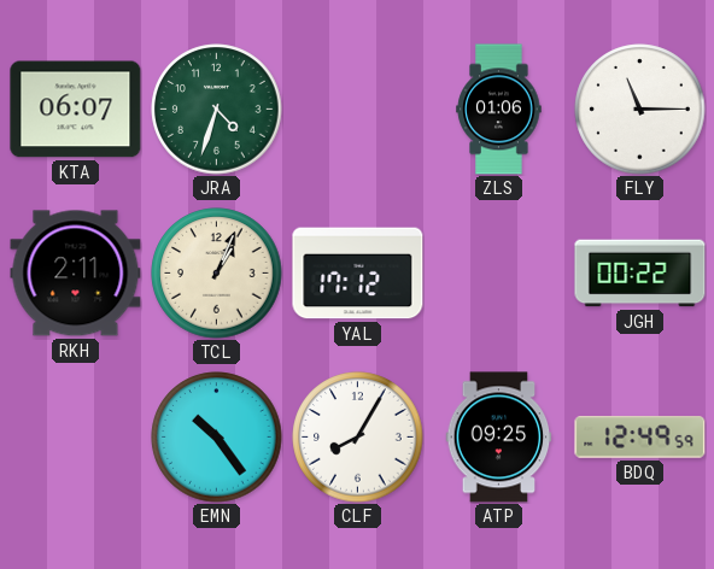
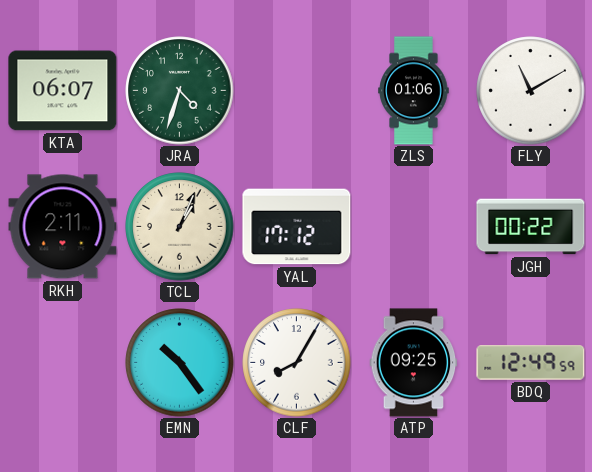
FLY: 11:15 -> 11:10 (531, 91)
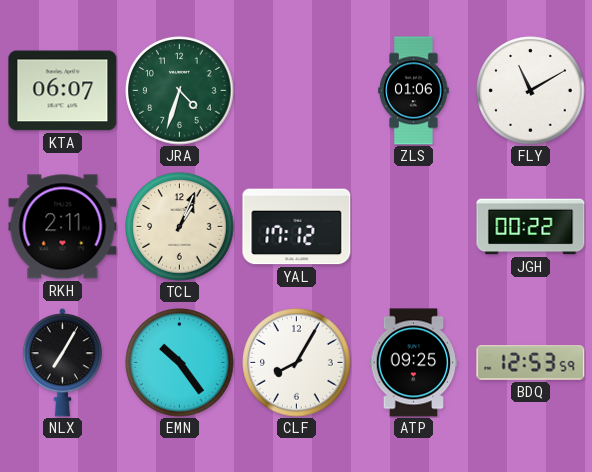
NLX: none -> 7:05 (62, 363)
BDQ: 12:49 -> 12:53 (531, 363)
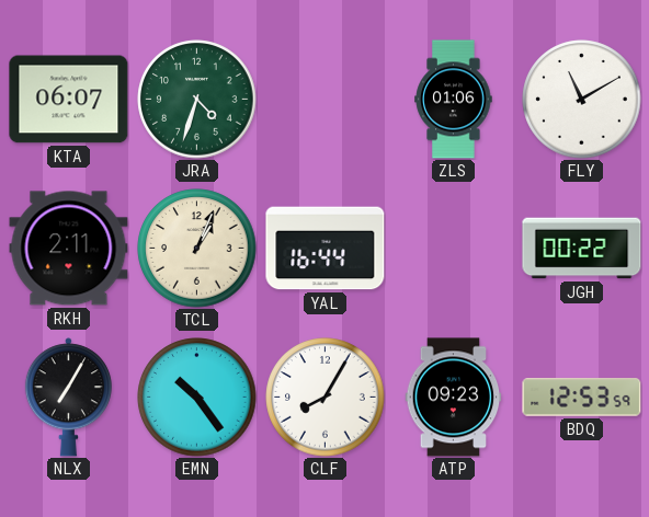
YAL: 17:12 -> 16:44 (326, 249)
ATP: 09:25 -> 09:23 (454, 398)
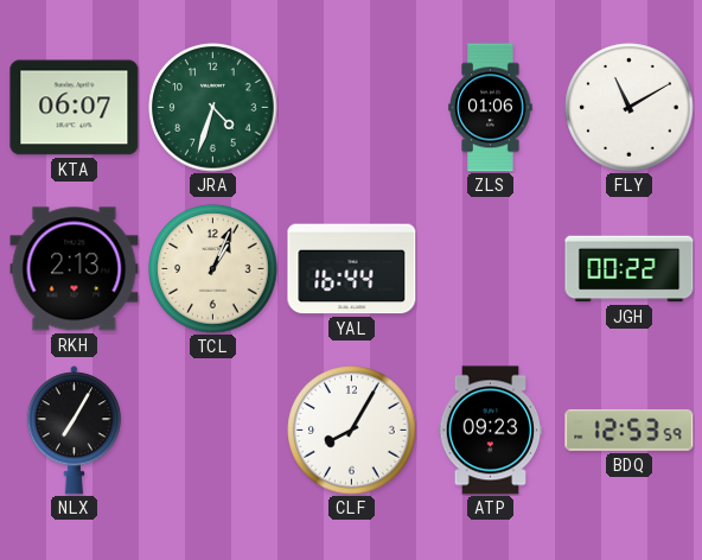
RKH: 2:11 -> 2:13 (75, 269)
EMN: 10:24 -> none (197, 398)
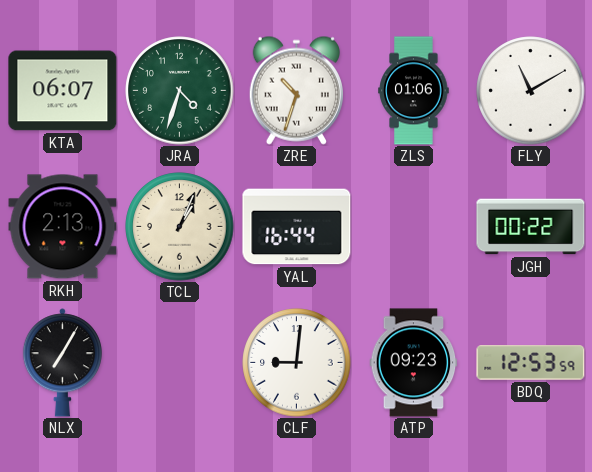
ZRE: none -> 10:33 (296, 90)
CLF: 8:05 -> 9:01 (297, 363)
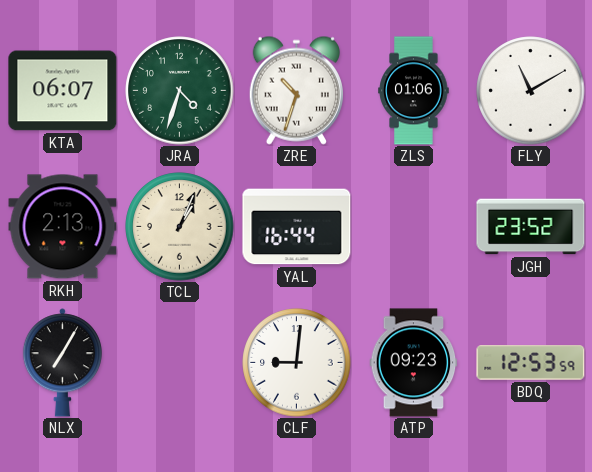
JGH: 00:22 -> 23:52 (531, 227)
